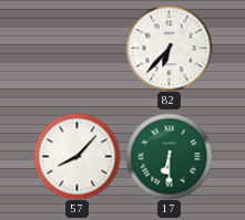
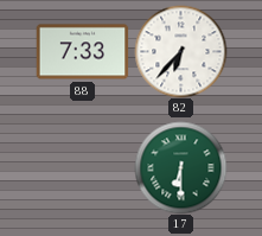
88: none -> 7:33 (82, 52)
57: 8:07 -> none (76, 156)
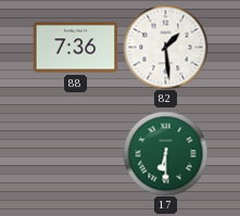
88: 7:33 -> 7:36 (75, 48)
82: 6:37 -> 1:29 (165, 47)
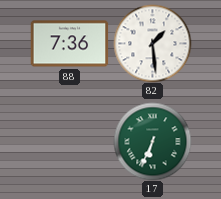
17: 6:30 -> 6:34 (152, 141)
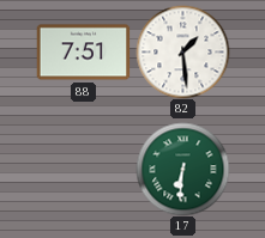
88: 7:36 -> 7:51 (83, 53)
17: 6:34 -> 6:31 (182, 169)
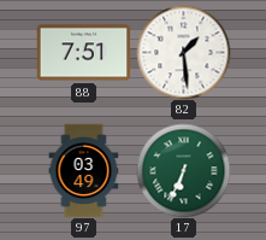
97: none -> 03:49 (84, 170)
17: 6:31 -> 6:34 (183, 170)
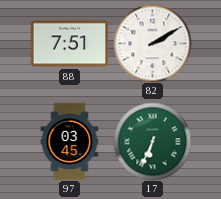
82: 1:29 -> 2:10 (152, 43)
97: 03:49 -> 03:45 (70, 141)
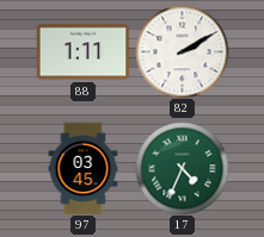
88: 7:51 -> 1:11 (82, 52)
17: 6:34 -> 4:34 (182, 168)
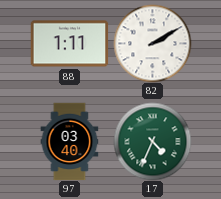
97: 03:45 -> 03:40 (70, 141)
